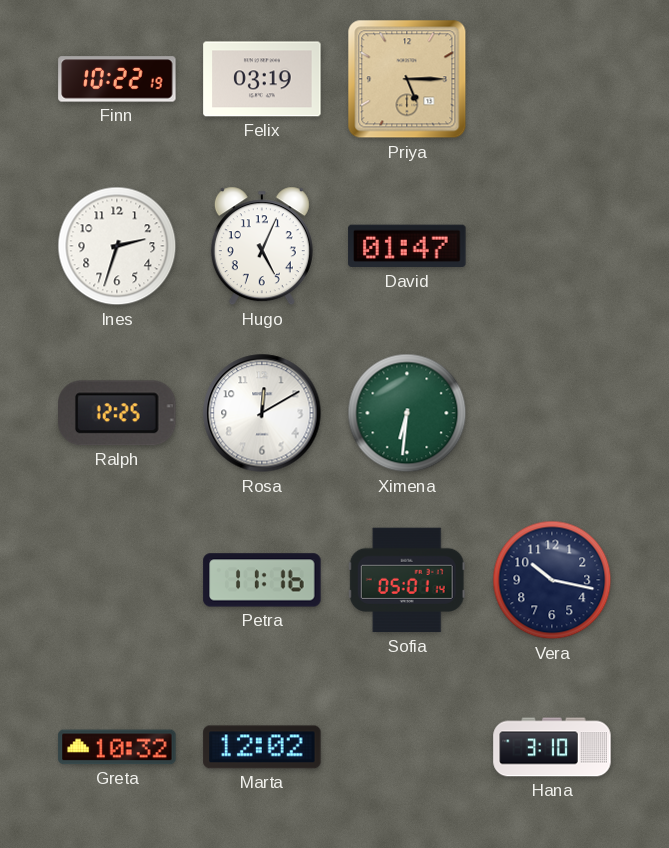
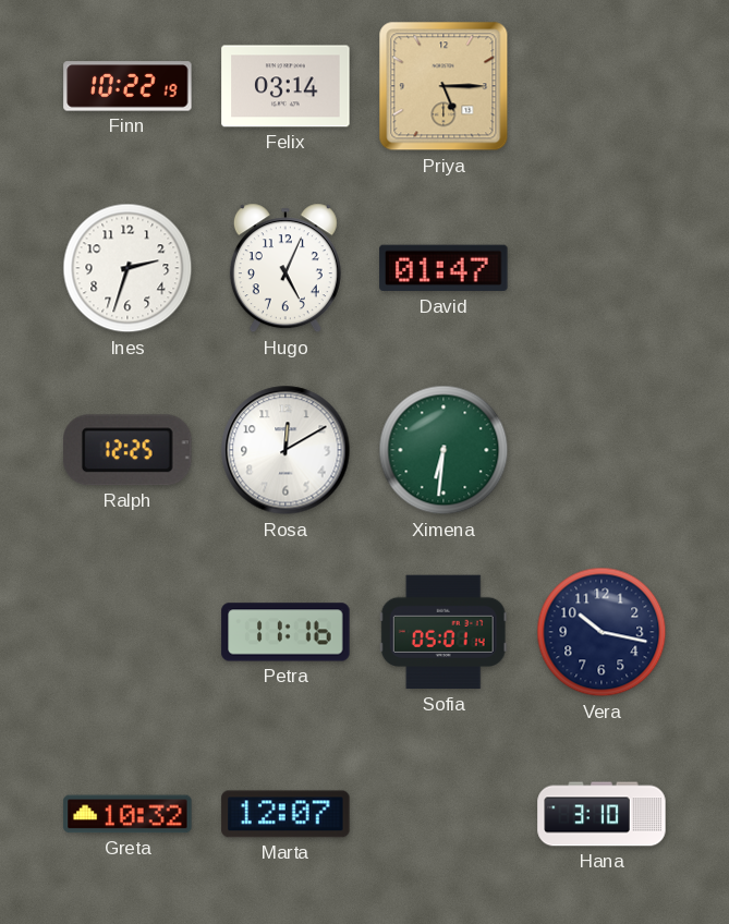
Felix: 03:19 -> 03:14 (285, 86)
Marta: 12:02 -> 12:07 (285, 814)
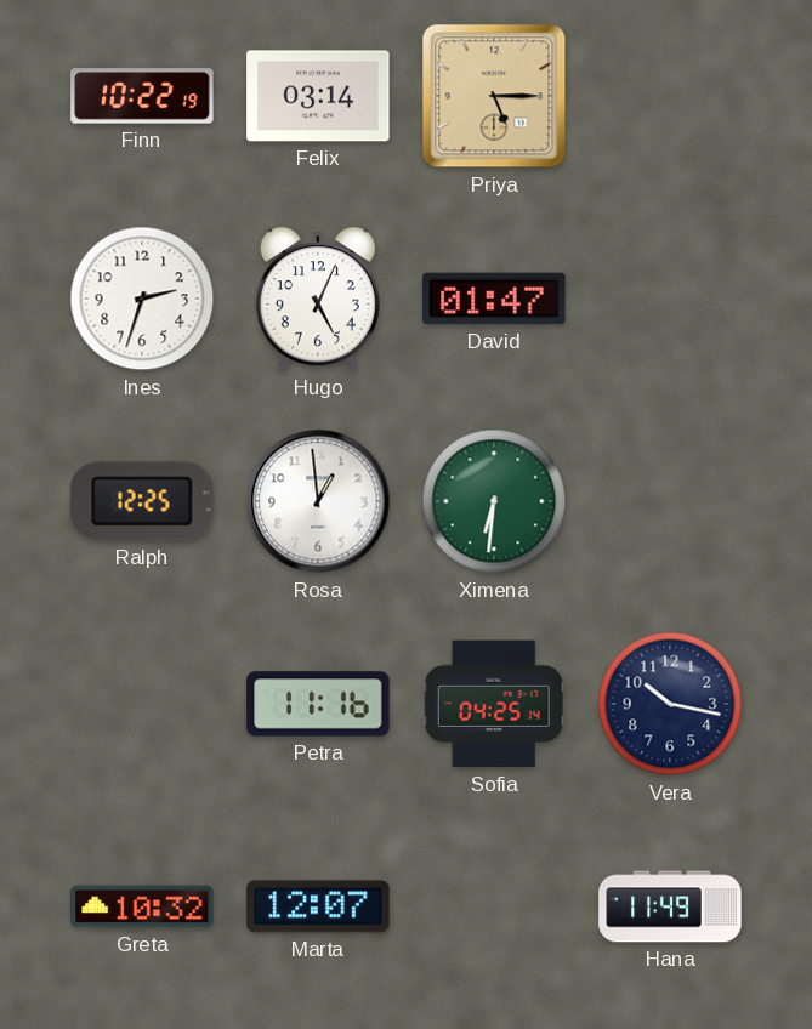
Rosa: 12:10 -> 12:59 (318, 501)
Sofia: 05:01 -> 04:25 (494, 704)
Hana: 3:10 -> 11:49 (670, 906)
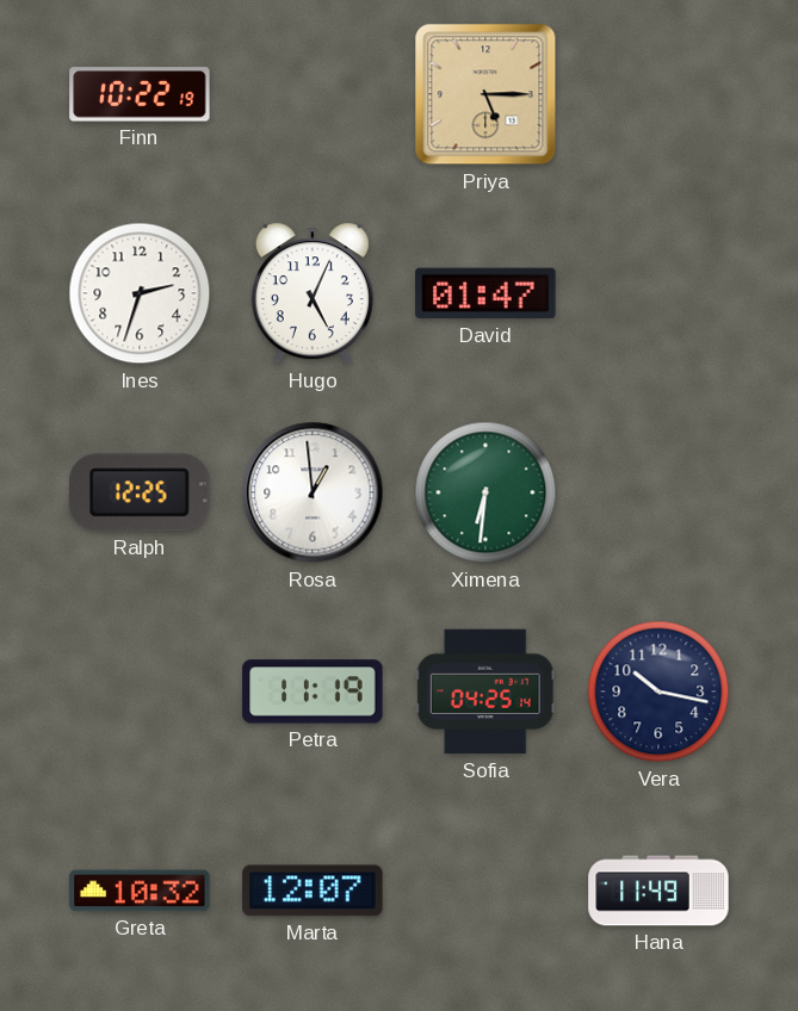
Felix: 03:14 -> none (318, 96)
Petra: 11:16 -> 11:19 (313, 691)
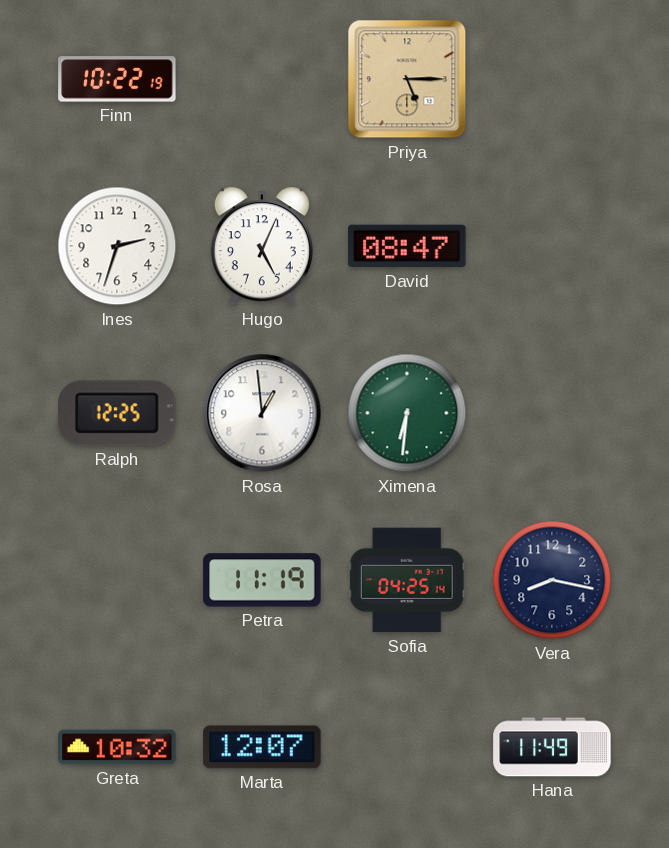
David: 01:47 -> 08:47 (407, 246)
Vera: 10:17 -> 8:17 (552, 580)
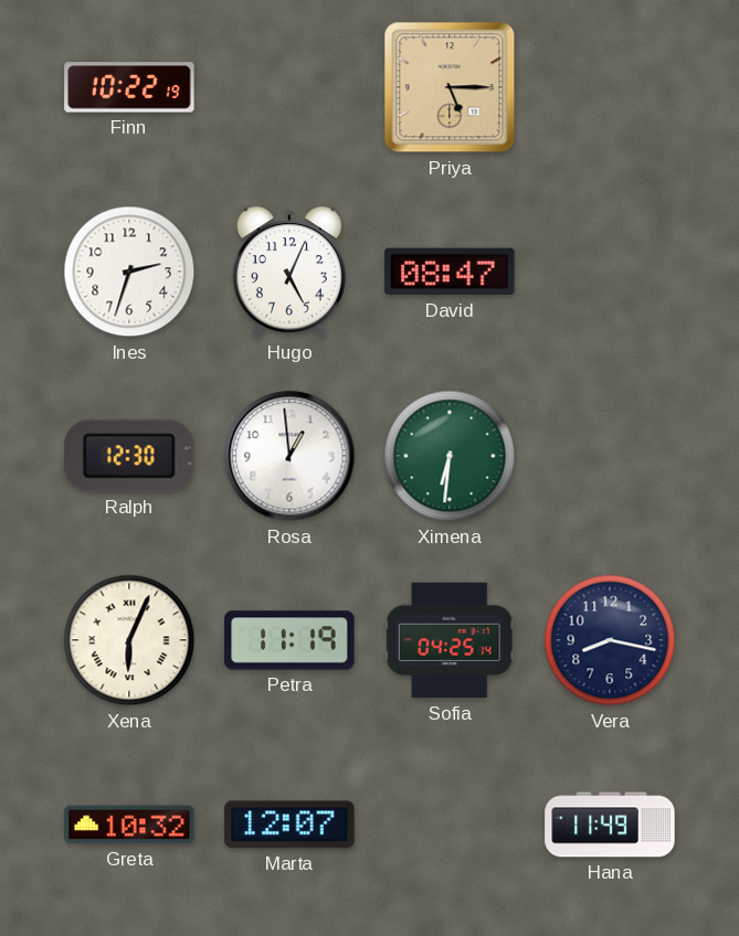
Ralph: 12:25 -> 12:30 (129, 456)
Xena: none -> 6:04 (129, 640)
